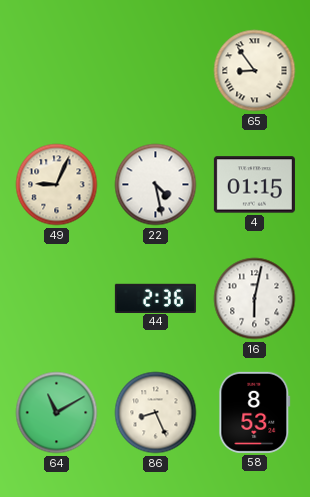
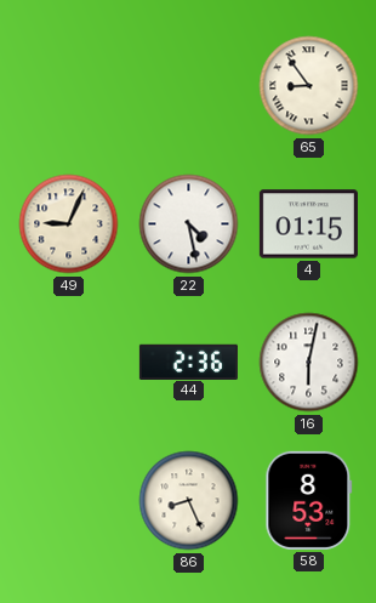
64: 11:10 -> none (57, 413)
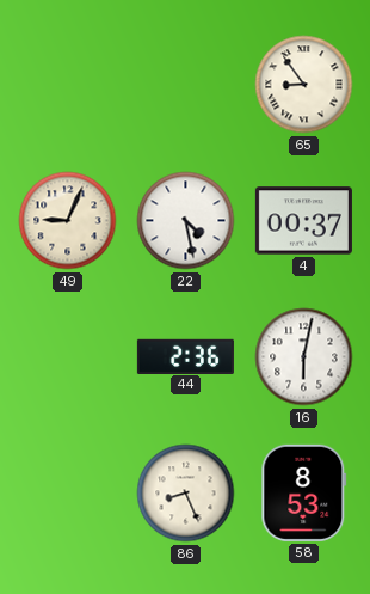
4: 01:15 -> 00:37 (303, 221)
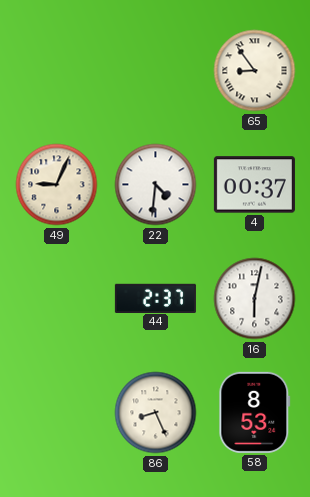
22: 4:28 -> 4:31 (156, 185)
44: 2:36 -> 2:37 (155, 298)
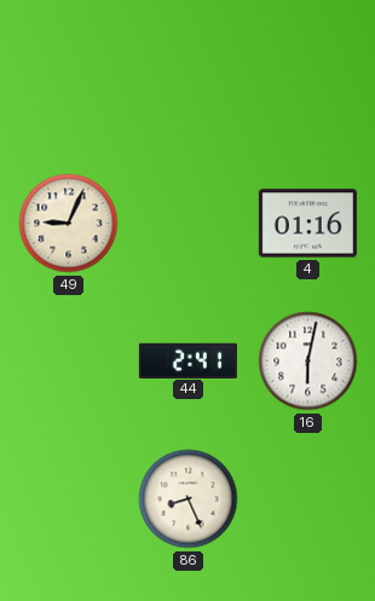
65: 8:54 -> none (255, 71)
22: 4:31 -> none (156, 185)
4: 00:37 -> 01:16 (307, 224)
44: 2:37 -> 2:41 (187, 360)
58: 8:53 -> none (255, 412)
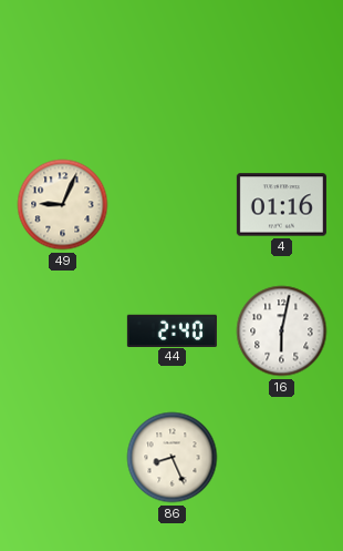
44: 2:41 -> 2:40 (171, 330)
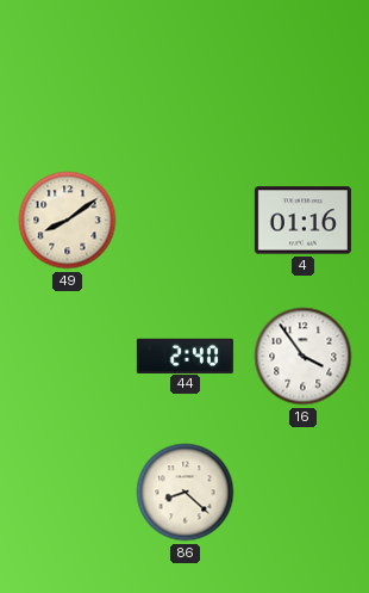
49: 9:04 -> 8:09 (68, 221)
16: 6:02 -> 3:54 (304, 357)
86: 8:26 -> 8:22 (186, 493)
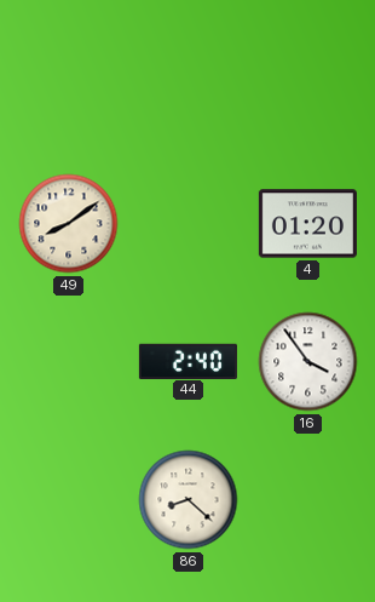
4: 01:16 -> 01:20 (307, 224)
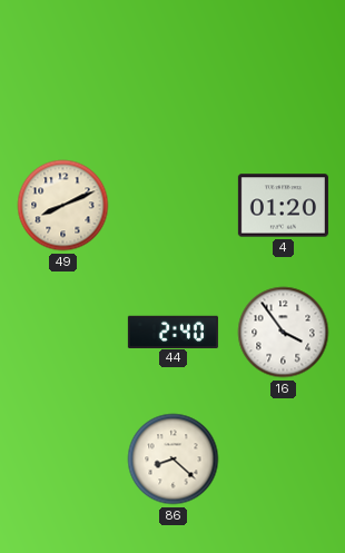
49: 8:09 -> 8:11 (63, 206)
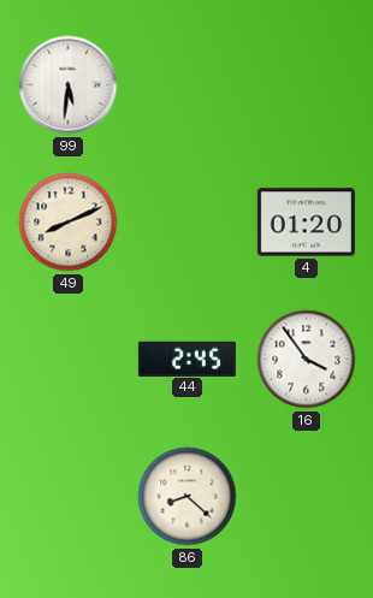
99: none -> 5:31 (69, 85)
44: 2:40 -> 2:45 (186, 359)
